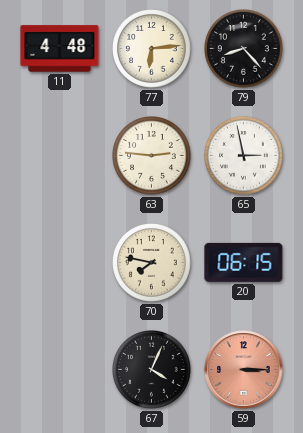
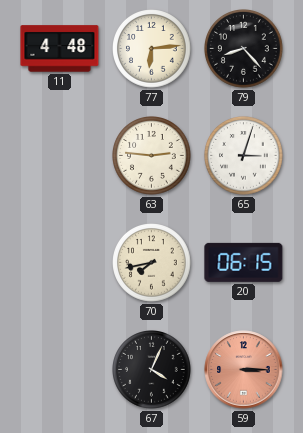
65: 2:58 -> 3:03 (244, 156)
70: 7:47 -> 7:43 (152, 263)
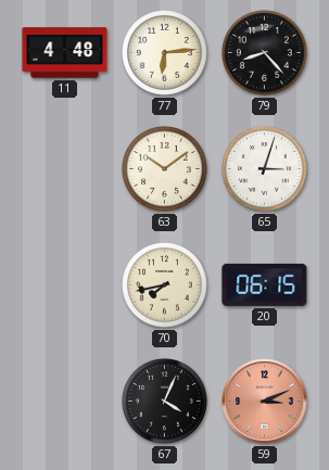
63: 2:46 -> 10:09 (165, 169)
59: 3:15 -> 3:11 (265, 402)
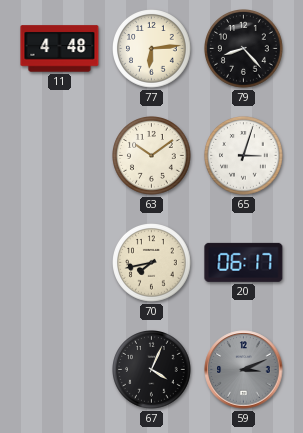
20: 06:15 -> 06:17 (244, 262)
59 dial: salmon -> grey (244, 370)
